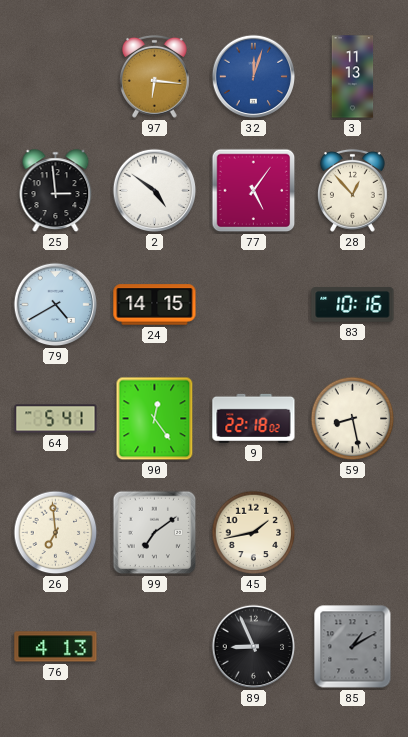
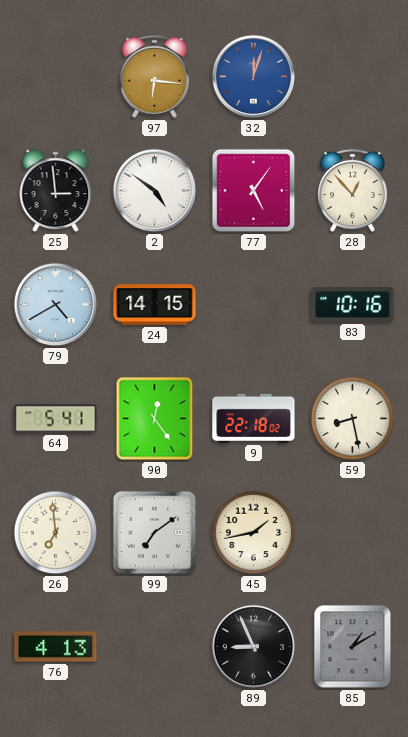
3: 11:13 -> none (353, 77)
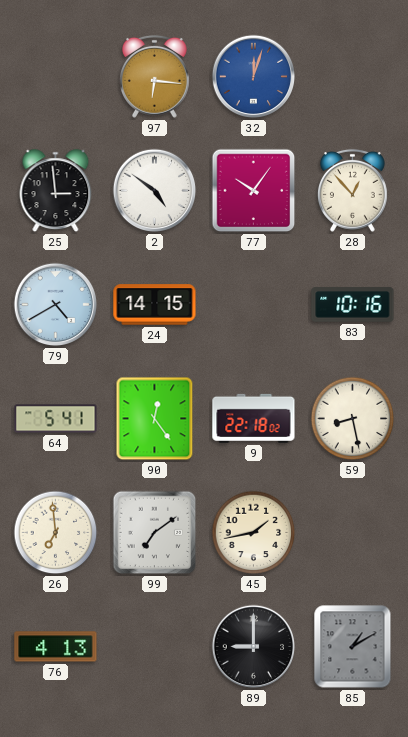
77: 5:06 -> 10:06 (254, 191)
89: 8:56 -> 9:00 (254, 647)
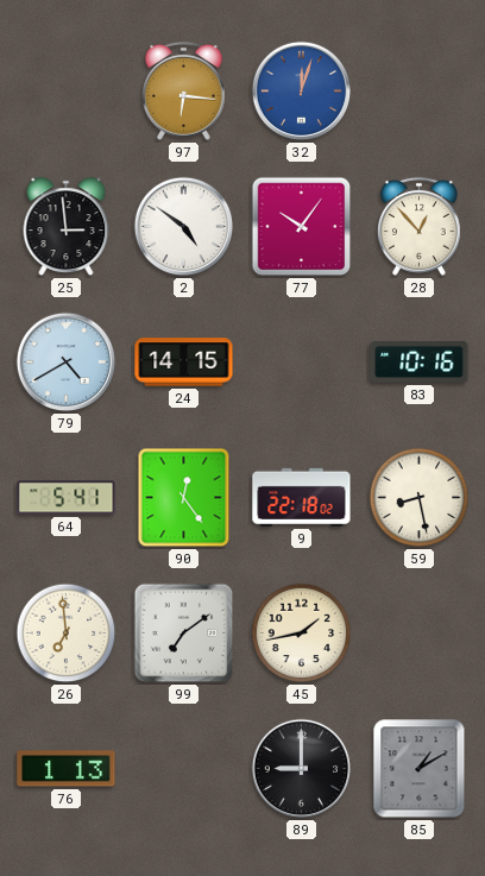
76: 4:13 -> 1:13 (67, 769)
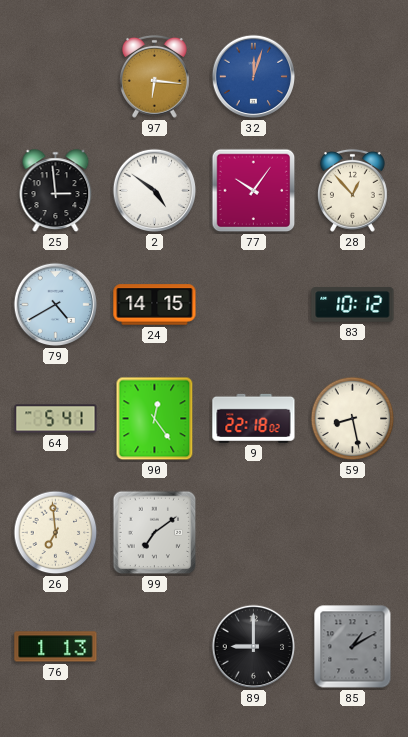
83: 10:16 -> 10:12 (353, 305)
45: 1:43 -> none (302, 634)
